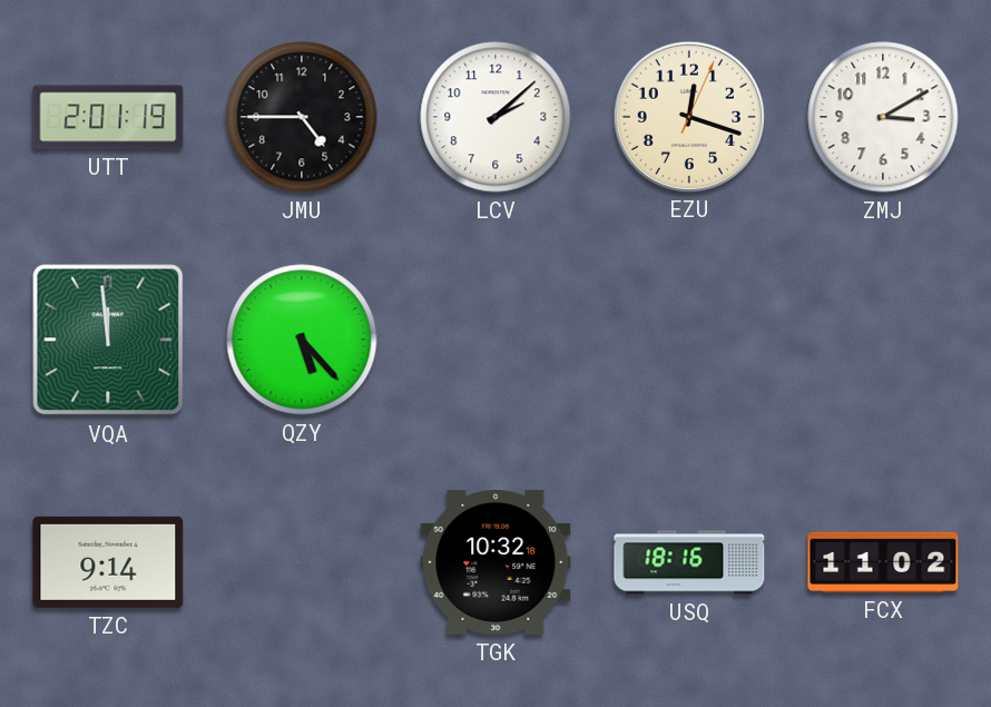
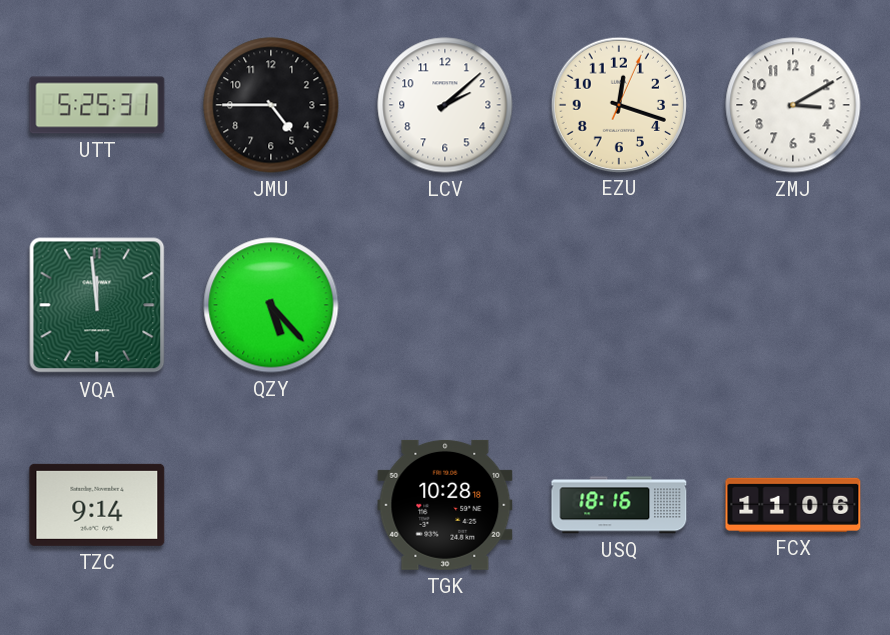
UTT: 2:01 -> 5:25 (97, 105)
TGK: 10:32 -> 10:28 (445, 505)
FCX: 11:02 -> 11:06 (793, 505)
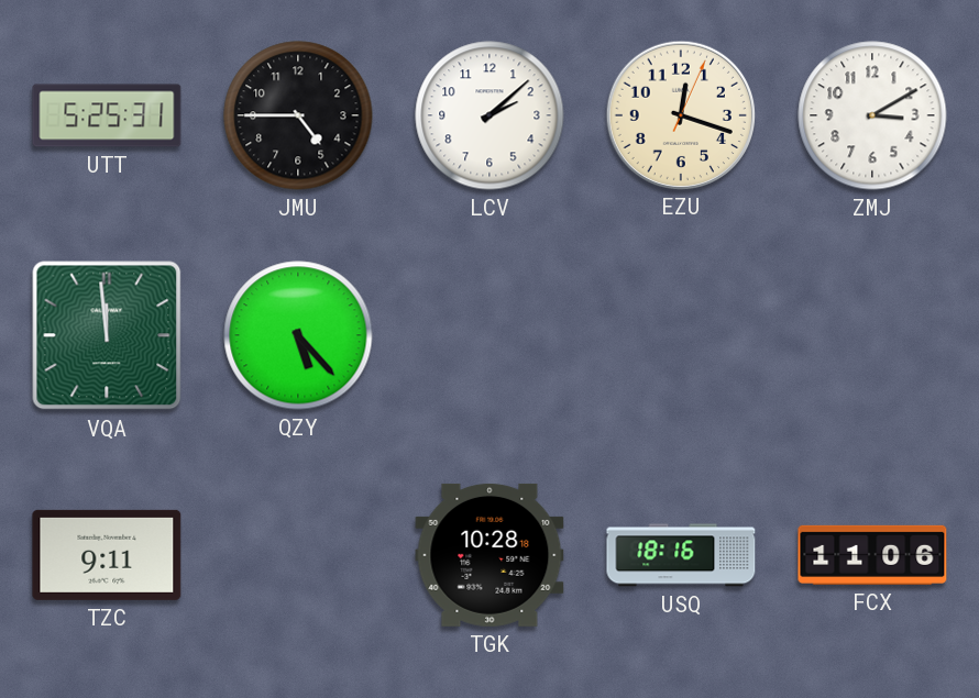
TZC: 9:14 -> 9:11 (107, 555)
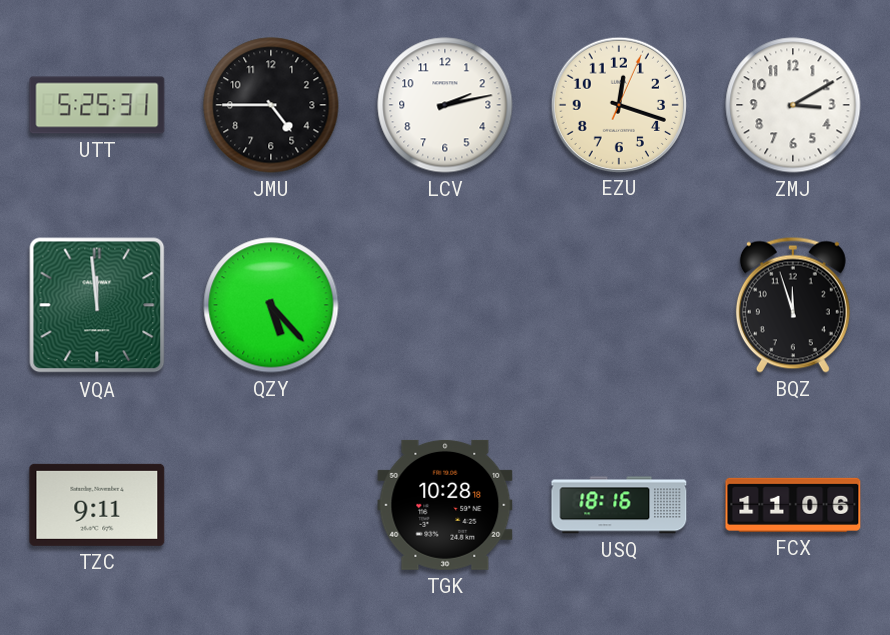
LCV: 2:08 -> 2:13 (445, 105)
BQZ: none -> 11:57 (793, 305)
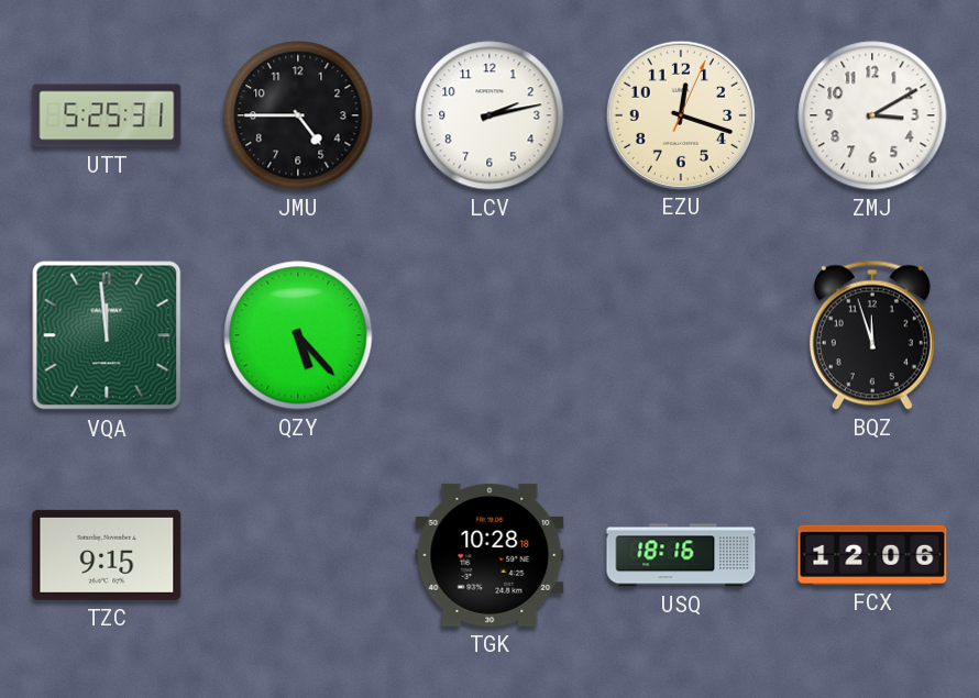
TZC: 9:11 -> 9:15 (107, 555)
FCX: 11:06 -> 12:06 (872, 555)
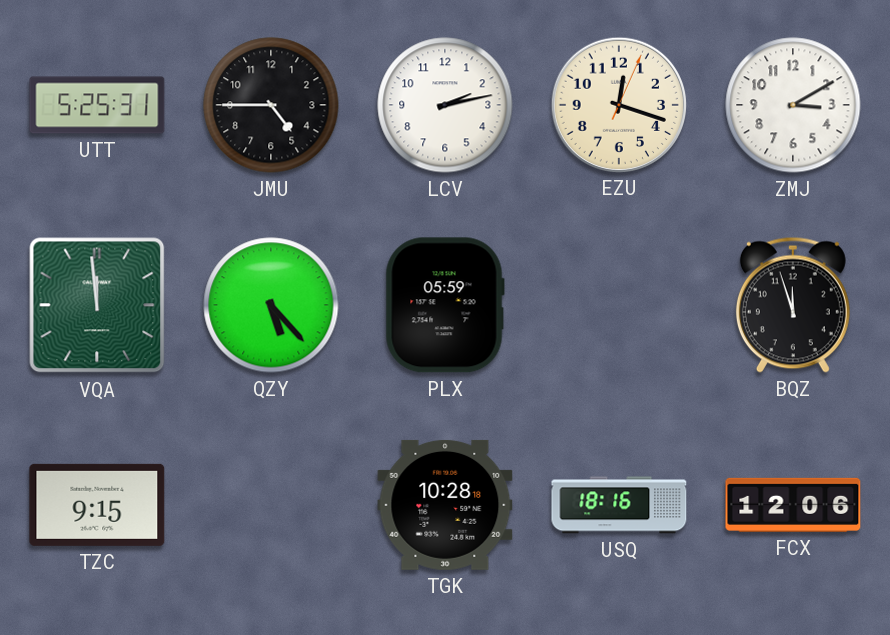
PLX: none -> 05:59 (445, 305)
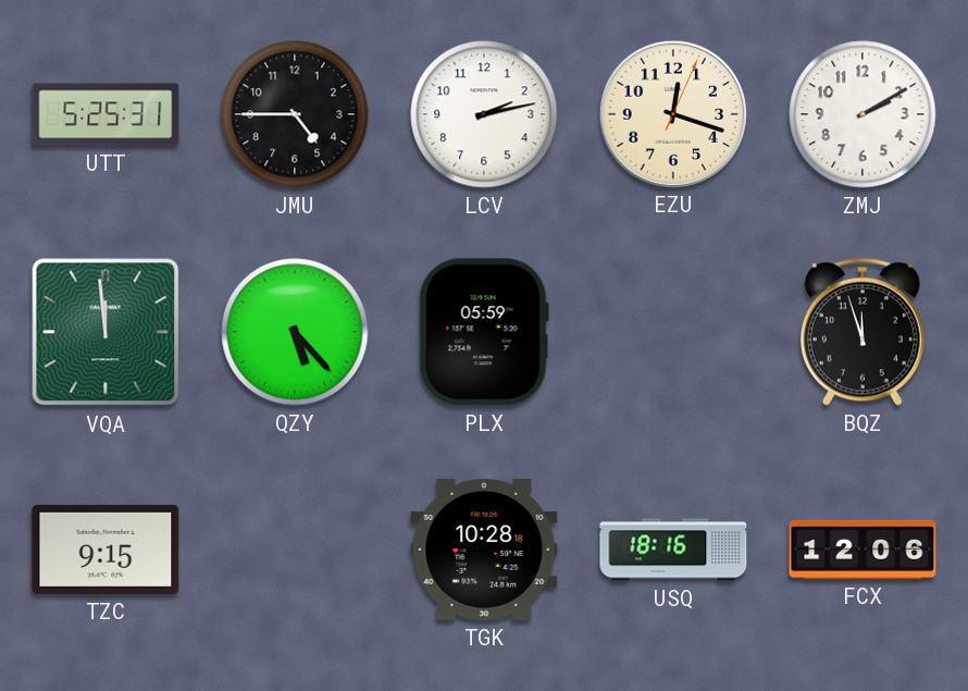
ZMJ: 3:10 -> 2:10 (862, 114)
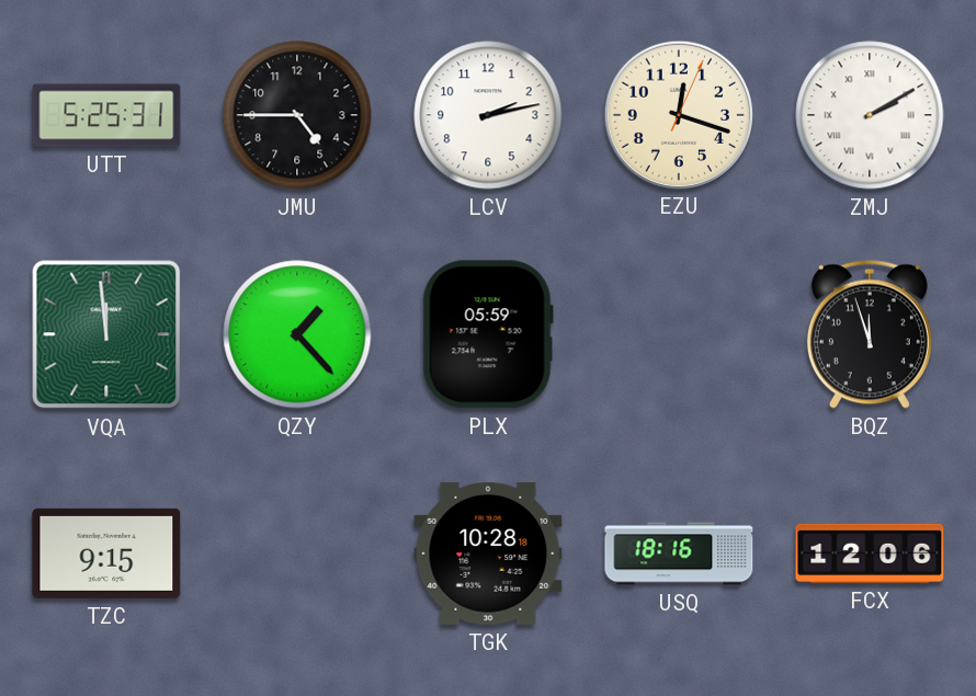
ZMJ numerals: Arabic -> Roman (870, 115)
QZY: 5:23 -> 1:23 (297, 334)
